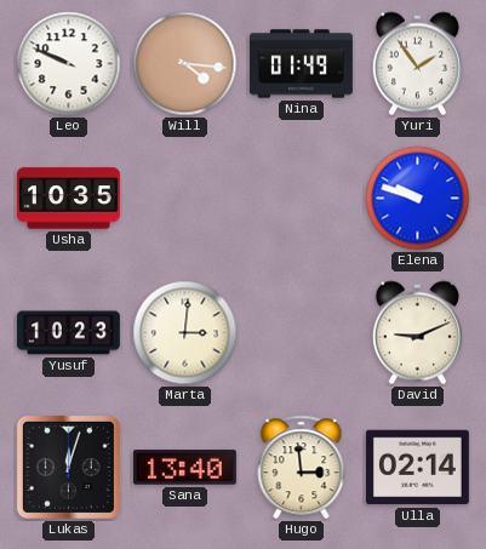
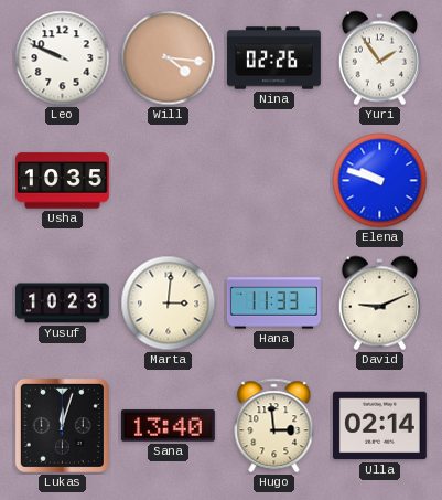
Nina: 01:49 -> 02:26 (273, 58)
Hana: none -> 11:33 (273, 304)
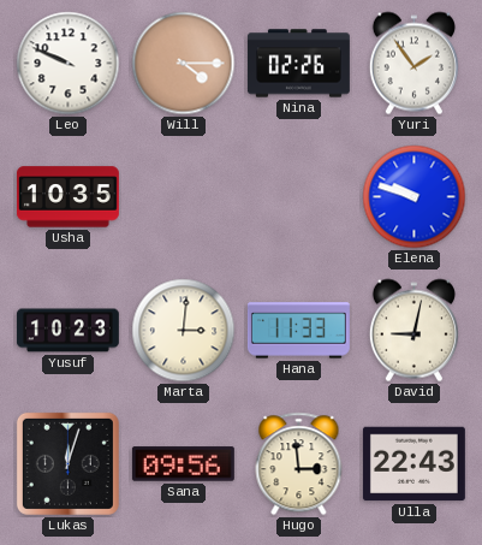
Will: 4:16 -> 4:15 (184, 64)
David: 9:11 -> 9:02 (413, 331)
Sana: 13:40 -> 09:56 (183, 464)
Ulla: 02:14 -> 22:43 (413, 464)
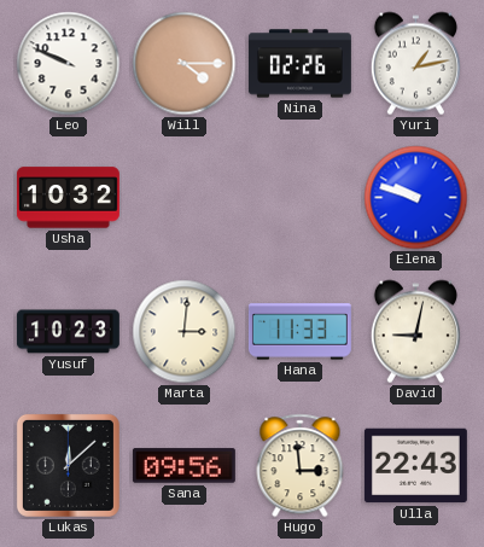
Yuri: 1:54 -> 1:13 (415, 64)
Usha: 10:35 -> 10:32 (68, 198)
Lukas: 12:03 -> 12:08 (68, 465)
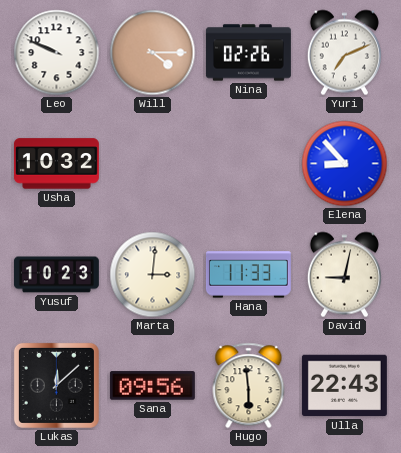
Yuri: 1:13 -> 7:11 (344, 53)
Elena: 9:48 -> 8:53 (345, 164)
Hugo: 2:59 -> 5:59 (249, 386)
